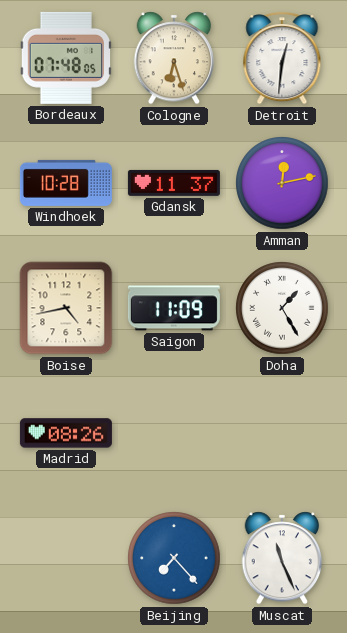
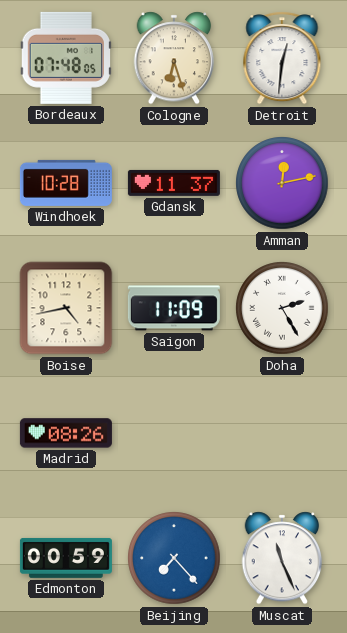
Doha: 1:25 -> 2:25 (282, 308)
Edmonton: none -> 00:59 (66, 558)
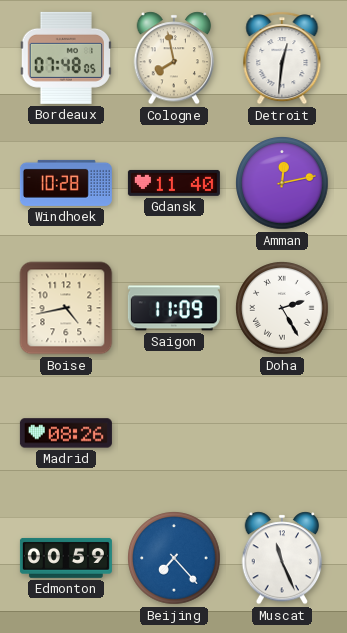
Cologne: 6:27 -> 7:58 (174, 58)
Gdansk: 11:37 -> 11:40 (174, 183)
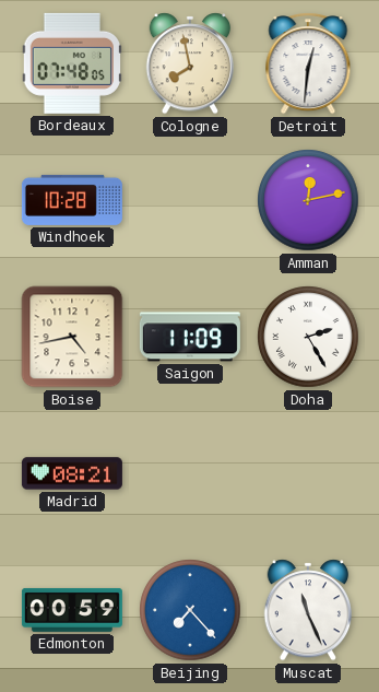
Gdansk: 11:40 -> none (174, 183)
Madrid: 08:26 -> 08:21 (72, 473)
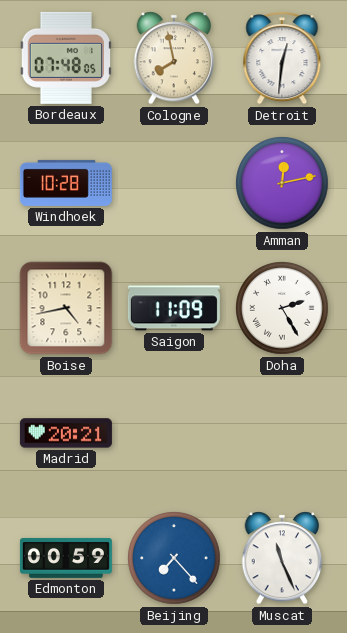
Madrid: 08:21 -> 20:21 (66, 433)
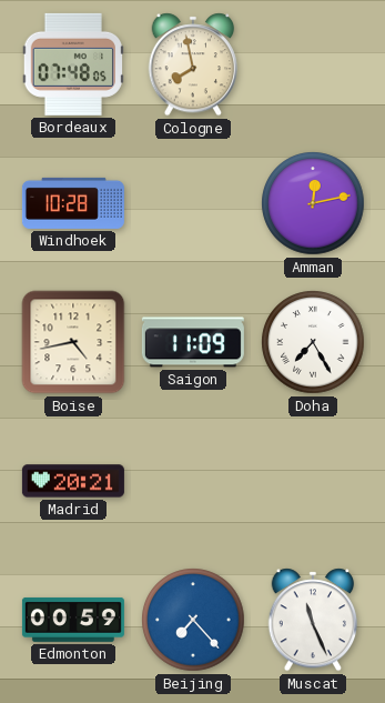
Detroit: 12:31 -> none (282, 58)
Doha: 2:25 -> 7:25 (313, 342)
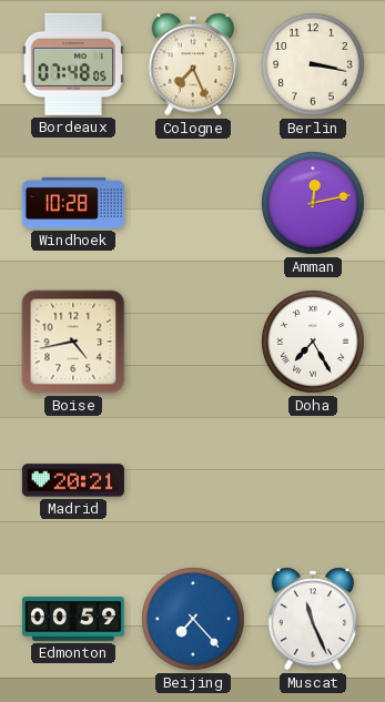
Cologne: 7:58 -> 7:26 (193, 64)
Berlin: none -> 3:17 (313, 64)
Saigon: 11:09 -> none (193, 342)
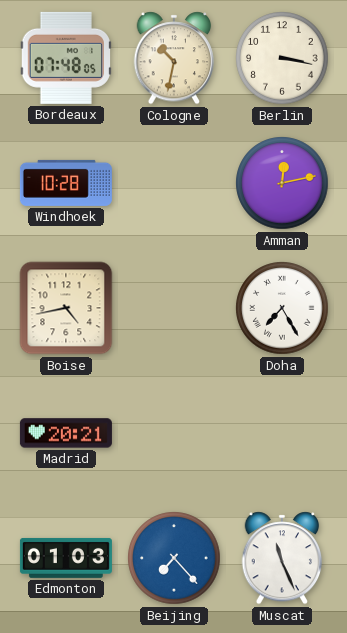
Cologne: 7:26 -> 10:32 (174, 58)
Edmonton: 00:59 -> 01:03 (66, 558)
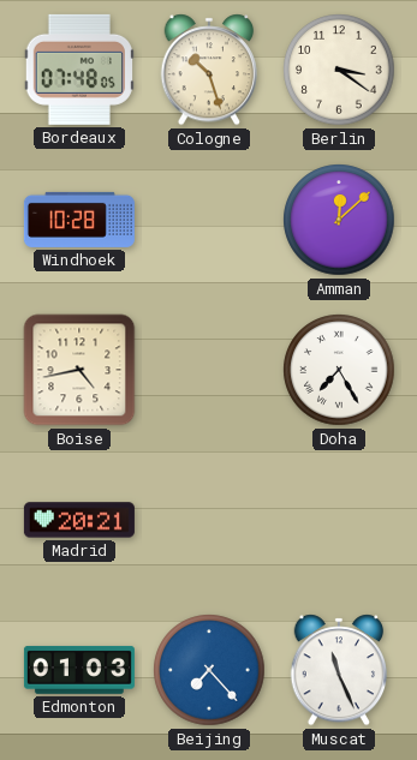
Cologne: 10:32 -> 10:27 (209, 70)
Berlin: 3:17 -> 3:21 (339, 70)
Amman: 12:13 -> 12:08 (339, 220)
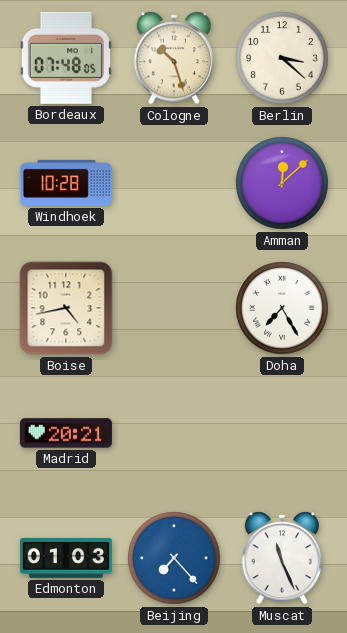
Berlin: 3:21 -> 3:22 (282, 58)
